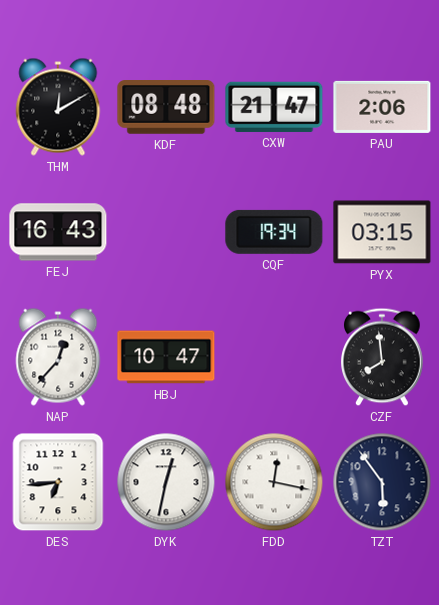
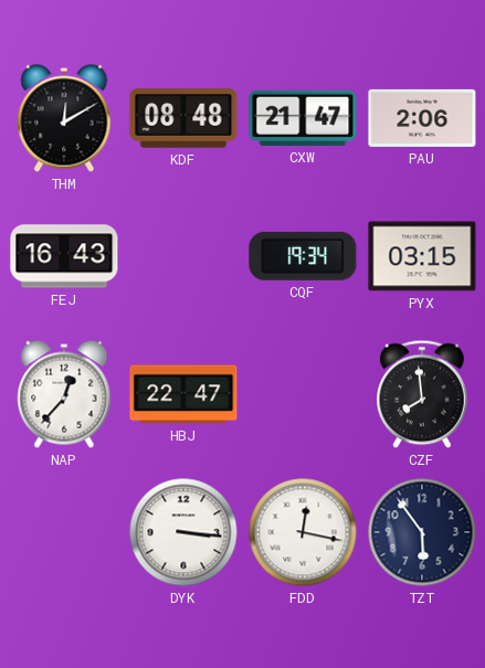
HBJ: 10:47 -> 22:47 (183, 394)
DES: 6:44 -> none (58, 482)
DYK: 12:32 -> 3:16 (183, 532)
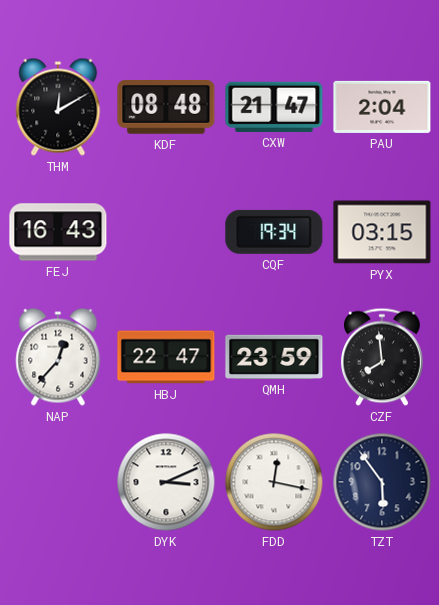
PAU: 2:06 -> 2:04 (382, 107)
QMH: none -> 23:59 (274, 357)
DYK: 3:16 -> 3:11 (166, 482)
